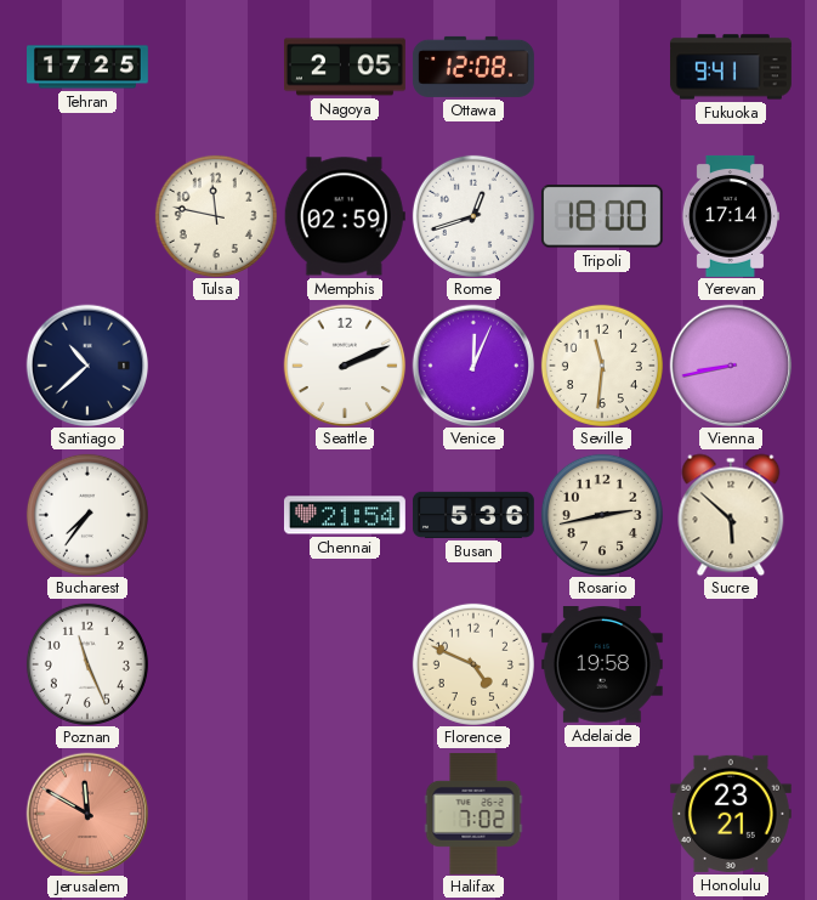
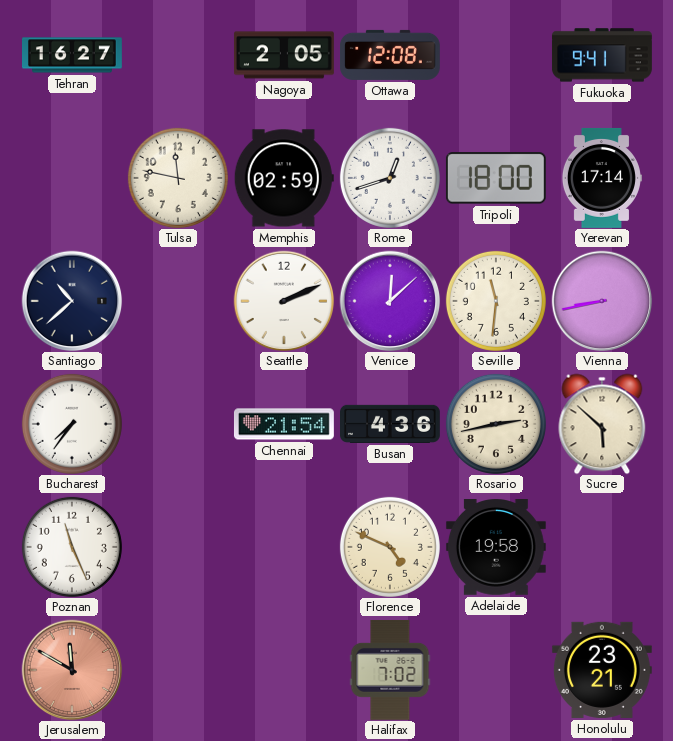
Tehran: 17:25 -> 16:27 (73, 55)
Venice: 12:04 -> 12:08 (390, 301)
Busan: 5:36 -> 4:36 (391, 424)
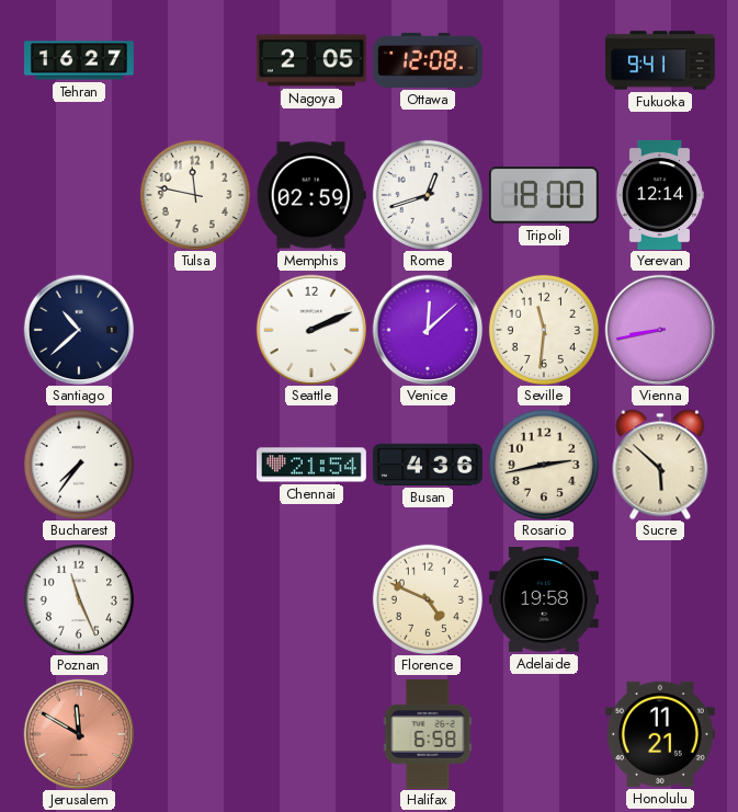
Yerevan: 17:14 -> 12:14 (659, 195)
Halifax: 7:02 -> 6:58 (428, 734)
Honolulu: 23:21 -> 11:21 (660, 734)
